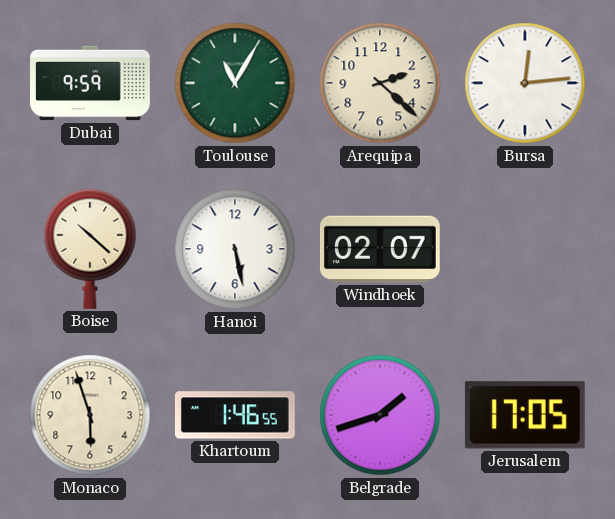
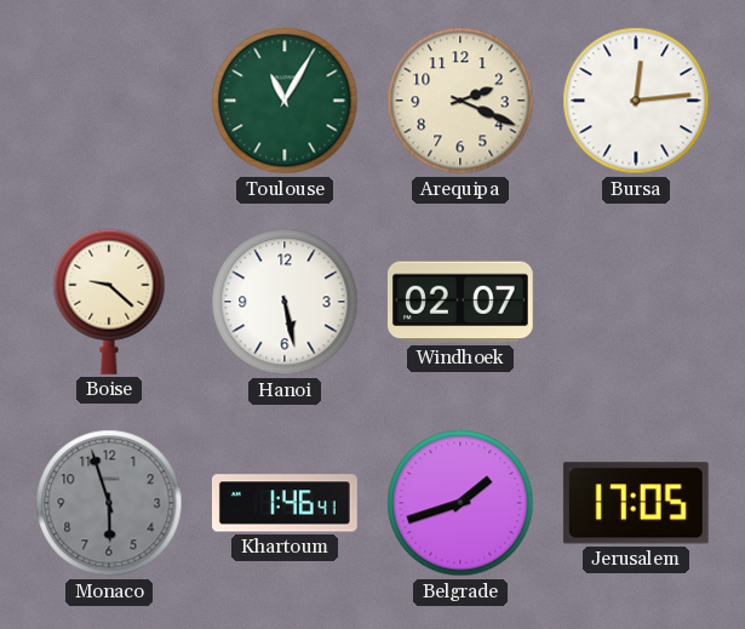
Dubai: 9:59 -> none (90, 83)
Arequipa: 2:22 -> 2:19 (460, 101)
Boise: 10:22 -> 9:22 (109, 302)
Monaco dial: cream -> grey (109, 503)
Khartoum: 1:46:55 -> 1:46:41 (285, 503)
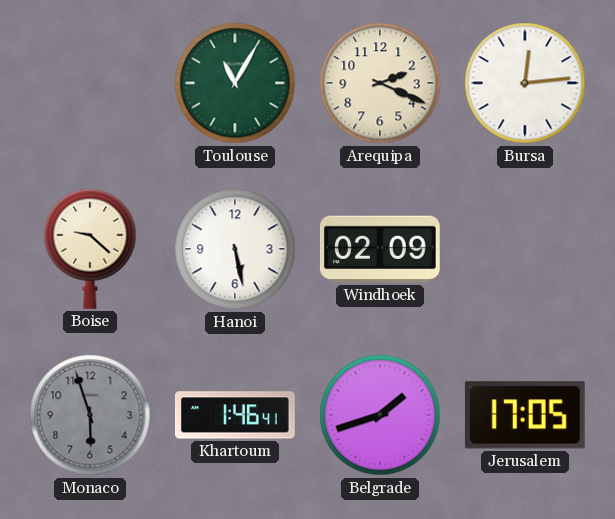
Windhoek: 02:07 -> 02:09 (380, 249)
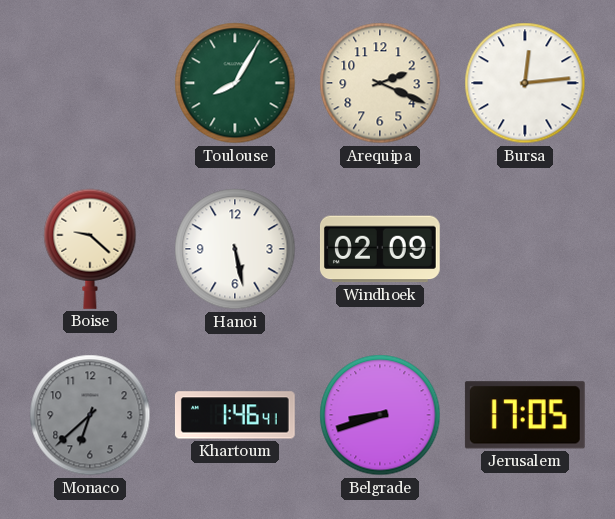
Toulouse: 11:05 -> 8:05 (235, 83)
Monaco: 5:57 -> 6:38 (90, 415)
Belgrade: 1:42 -> 8:42 (380, 415)
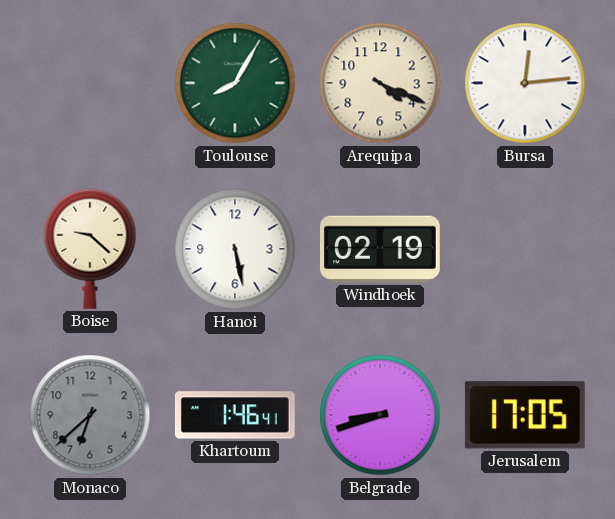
Arequipa: 2:19 -> 4:19 (380, 83)
Windhoek: 02:09 -> 02:19 (380, 249)
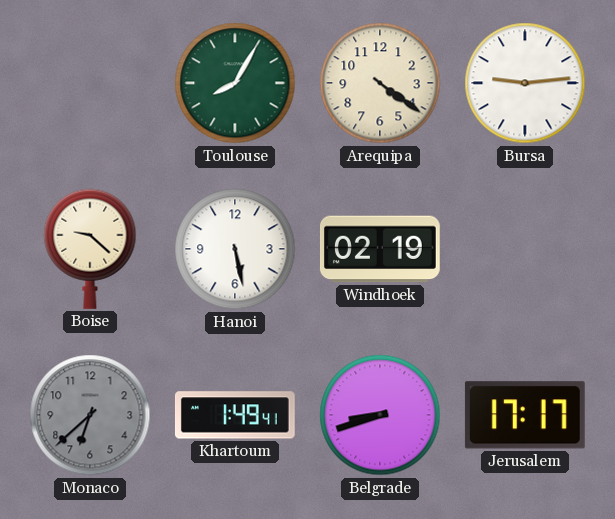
Arequipa: 4:19 -> 4:21 (380, 83)
Bursa: 12:14 -> 9:14 (525, 83)
Khartoum: 1:46 -> 1:49 (235, 415)
Jerusalem: 17:05 -> 17:17 (525, 415)
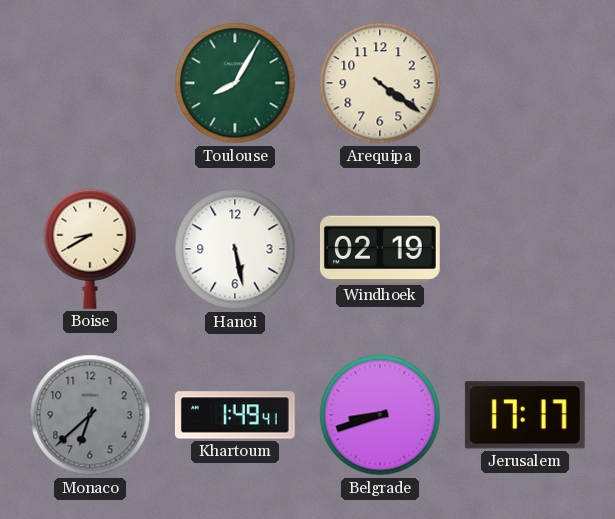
Bursa: 9:14 -> none (525, 83)
Boise: 9:22 -> 8:40 (90, 249)
